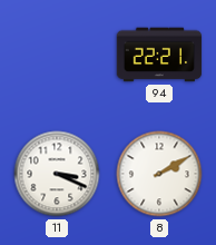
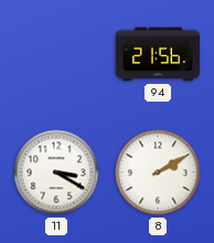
94: 22:21 -> 21:56 (158, 54)
11: 3:19 -> 3:20 (56, 172)
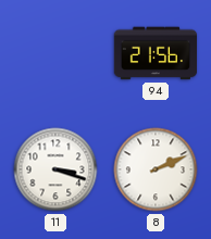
11: 3:20 -> 3:18 (55, 169)
8: 2:10 -> 2:11 (156, 169)
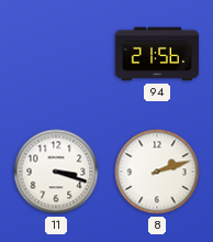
8: 2:11 -> 2:12 (157, 172)
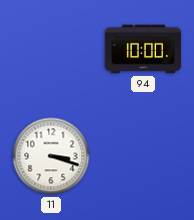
94: 21:56 -> 10:00 (143, 49)
8: 2:12 -> none (157, 172)
